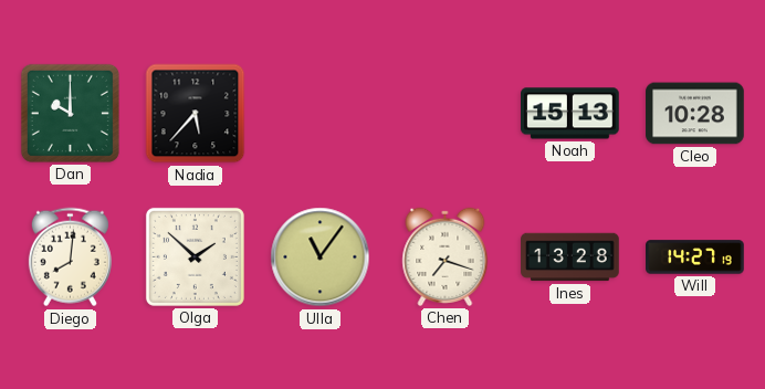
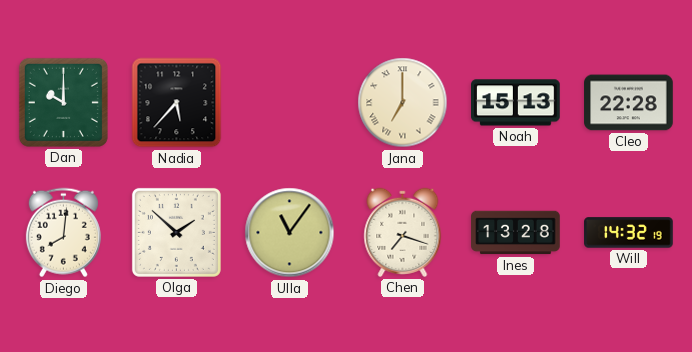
Jana: none -> 7:00 (403, 103)
Cleo: 10:28 -> 22:28 (629, 103)
Will: 14:27 -> 14:32 (629, 233)
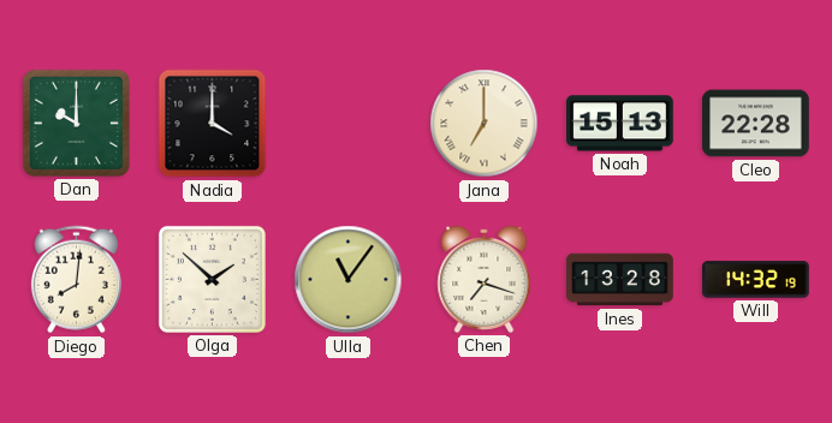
Nadia: 5:37 -> 4:00 (213, 124)
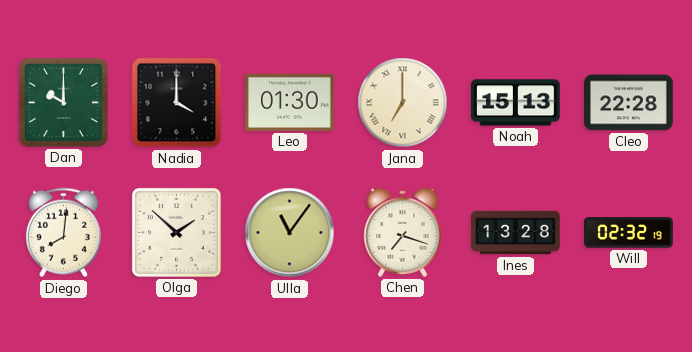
Leo: none -> 01:30 (290, 102)
Will: 14:32 -> 02:32 (629, 233)
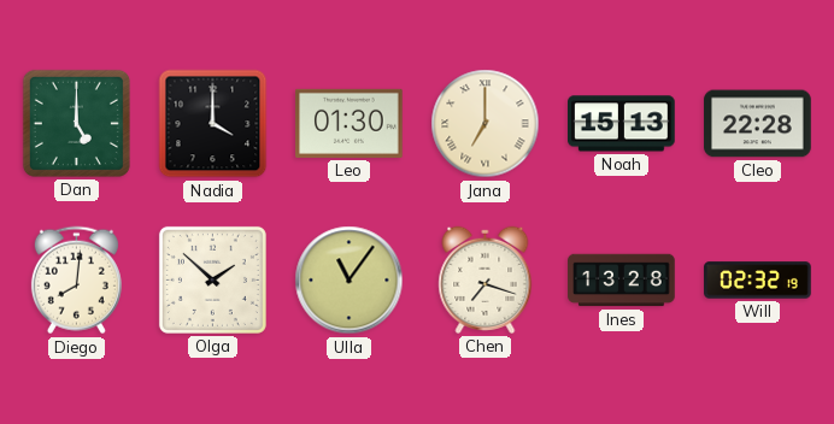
Dan: 10:00 -> 5:00 (76, 123)
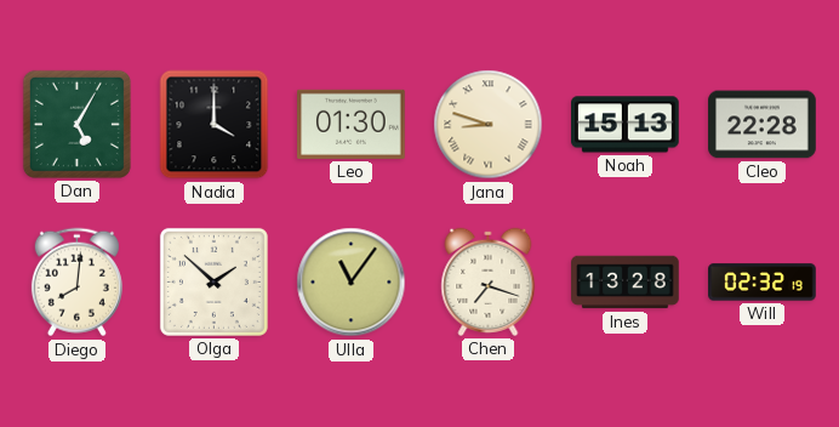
Dan: 5:00 -> 5:05 (76, 124)
Jana: 7:00 -> 8:48 (489, 125)
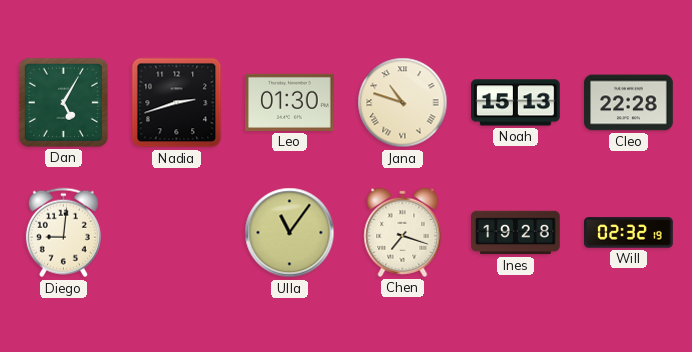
Nadia: 4:00 -> 2:42 (177, 103)
Jana: 8:48 -> 10:48 (403, 103)
Diego: 8:01 -> 9:01 (63, 233)
Olga: 1:52 -> none (213, 281)
Ines: 13:28 -> 19:28 (516, 233)
